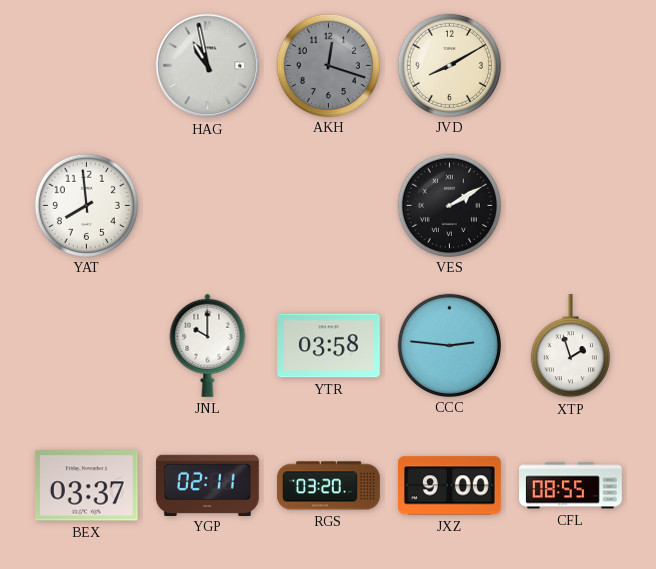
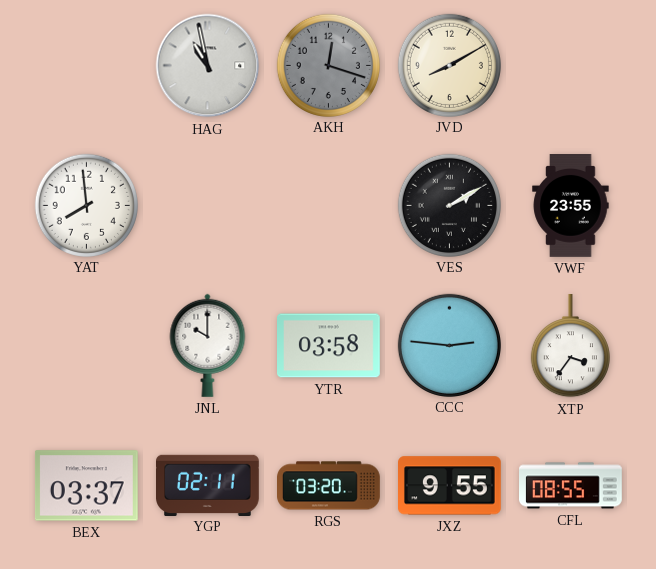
VWF: none -> 23:55 (571, 206)
XTP: 1:57 -> 3:36 (570, 347)
JXZ: 9:00 -> 9:55 (450, 486)
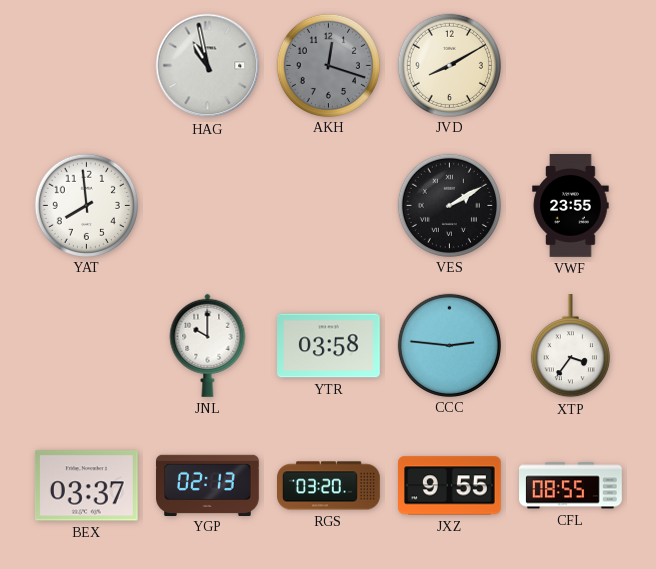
YGP: 02:11 -> 02:13 (208, 485)
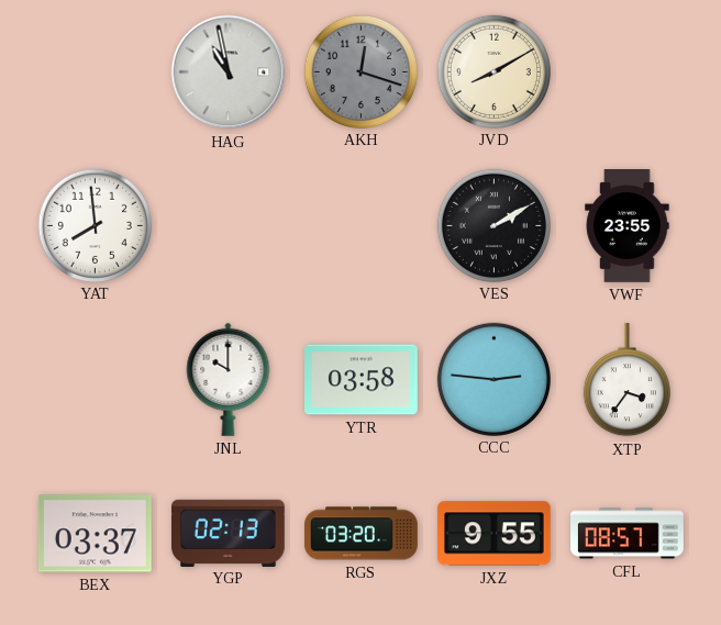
CFL: 08:55 -> 08:57 (628, 534)
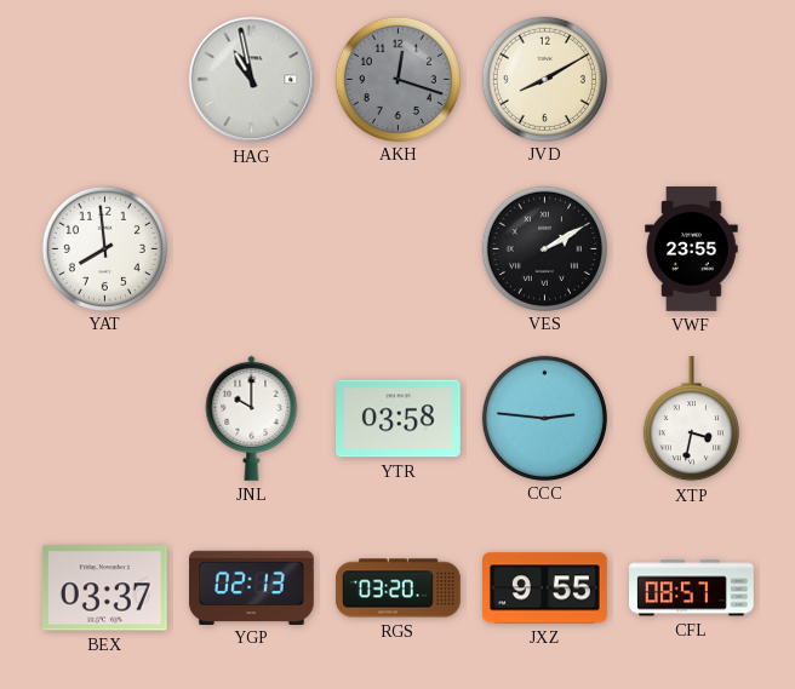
XTP: 3:36 -> 3:32 (691, 420)
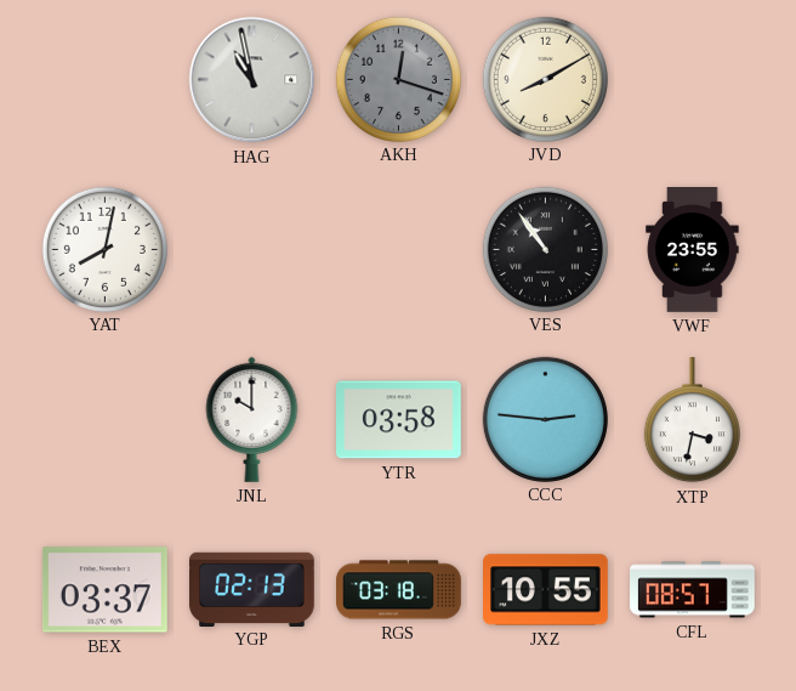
YAT: 7:59 -> 8:02 (104, 249)
VES: 2:10 -> 10:54 (545, 249)
RGS: 03:20 -> 03:18 (399, 590)
JXZ: 9:55 -> 10:55 (546, 590)
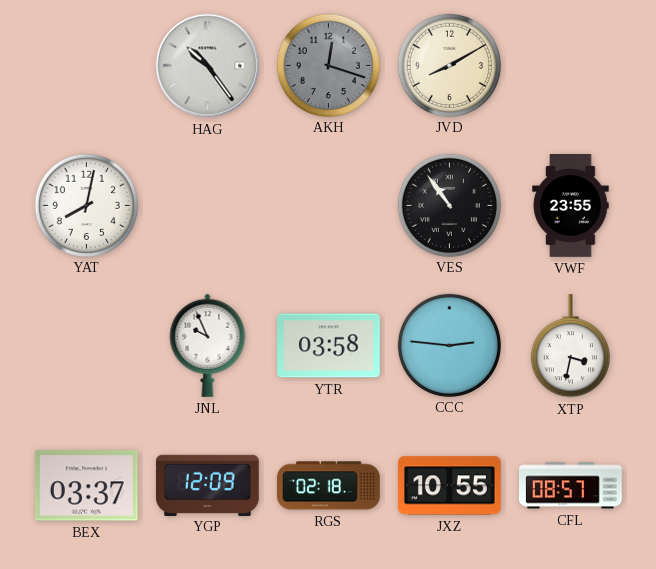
HAG: 10:58 -> 10:24 (208, 66)
JNL: 10:00 -> 9:56 (208, 345)
YGP: 02:13 -> 12:09 (208, 485)
RGS: 03:18 -> 02:18 (329, 486)
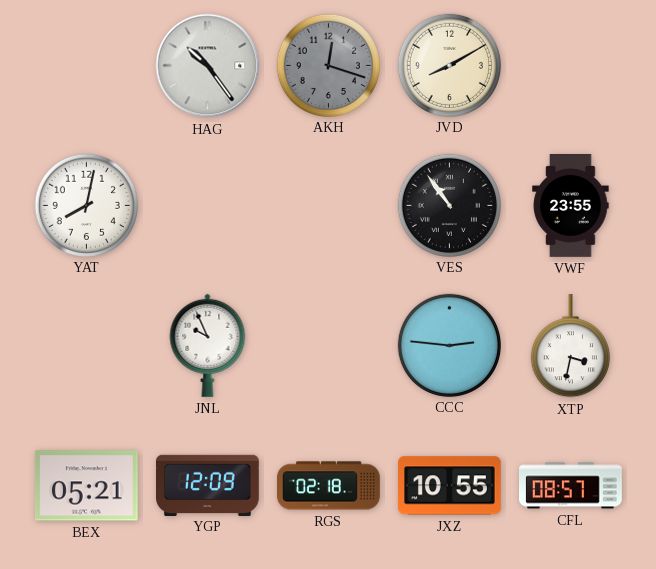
YTR: 03:58 -> none (329, 346)
BEX: 03:37 -> 05:21 (86, 486)
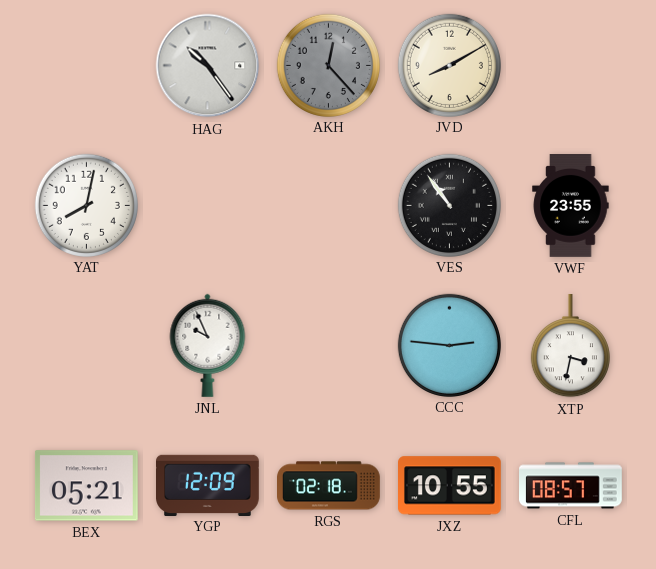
AKH: 12:18 -> 12:23 (328, 65)
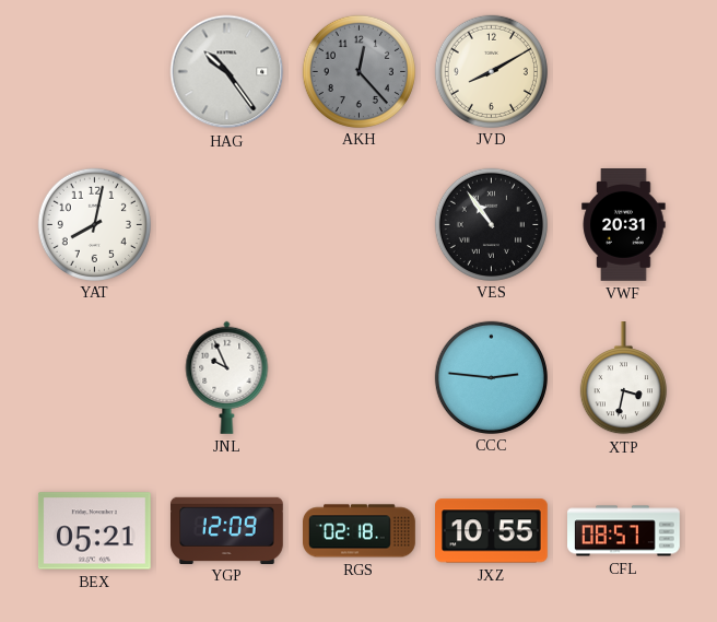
VWF: 23:55 -> 20:31 (624, 225)
